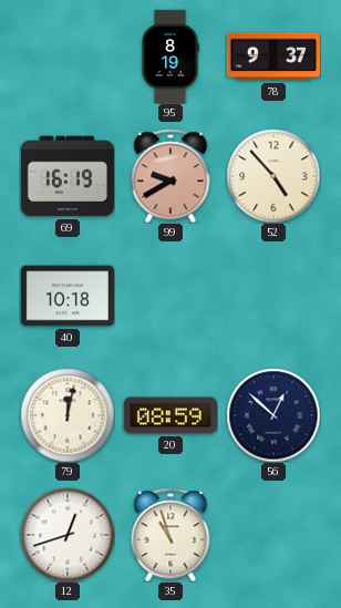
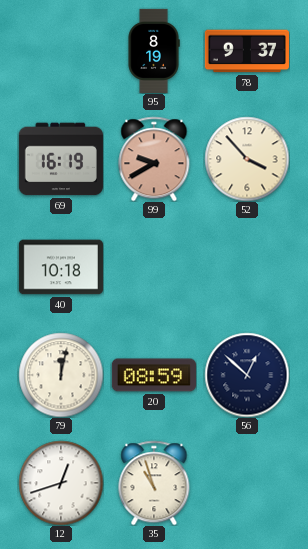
52: 4:53 -> 3:53 (247, 159)
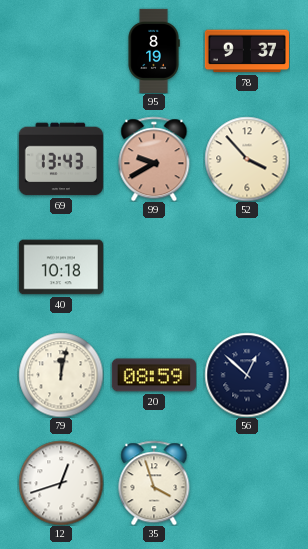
69: 16:19 -> 13:43 (61, 159)
35: 10:57 -> 3:57 (154, 483)
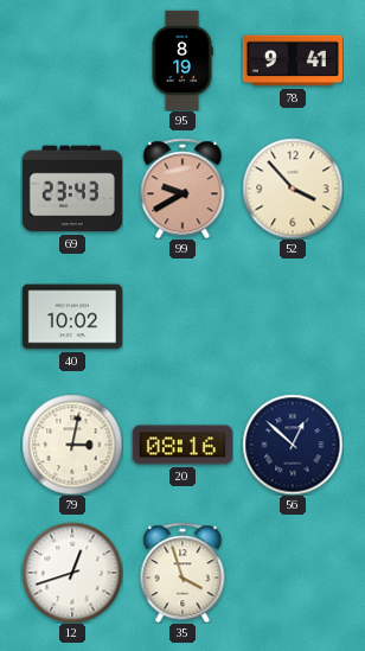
78: 9:37 -> 9:41 (293, 60)
69: 13:43 -> 23:43 (72, 189)
40: 10:18 -> 10:02 (72, 317)
79: 12:02 -> 3:02 (72, 445)
20: 08:59 -> 08:16 (182, 445)
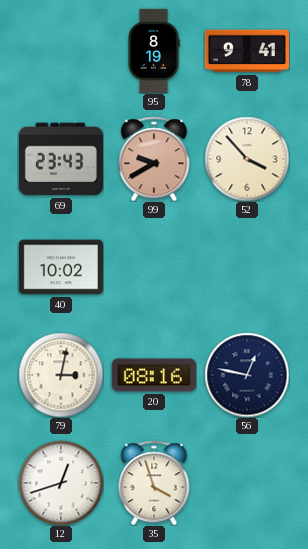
56: 12:52 -> 12:47 (247, 375)
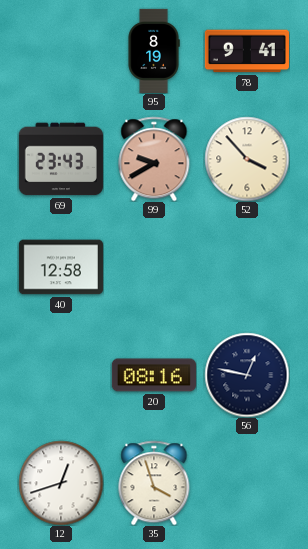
40: 10:02 -> 12:58 (61, 267)
79: 3:02 -> none (61, 375)
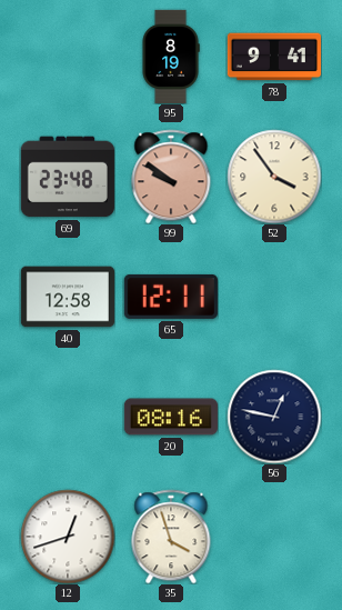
69: 23:43 -> 23:48 (68, 177)
99: 9:40 -> 9:51 (171, 177)
52: 3:53 -> 3:54 (274, 177)
65: none -> 12:11 (171, 297)
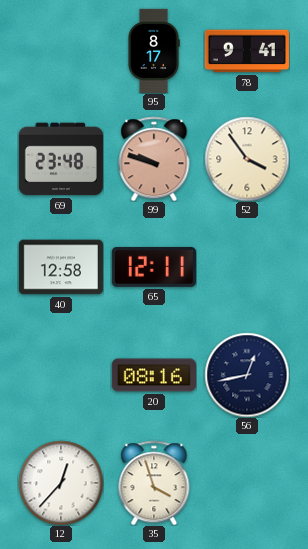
95: 8:19 -> 8:17 (154, 51)
99: 9:51 -> 9:48 (154, 159)
56: 12:47 -> 12:43 (247, 375)
12: 12:42 -> 12:37 (61, 483)
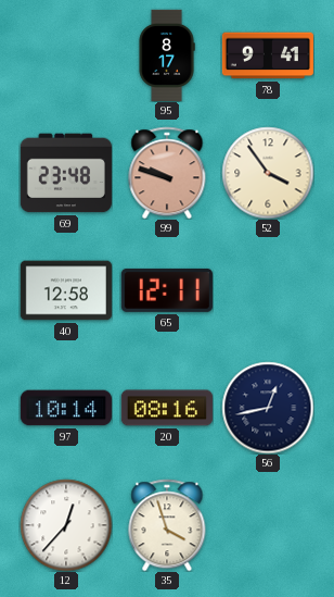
97: none -> 10:14 (66, 408)
